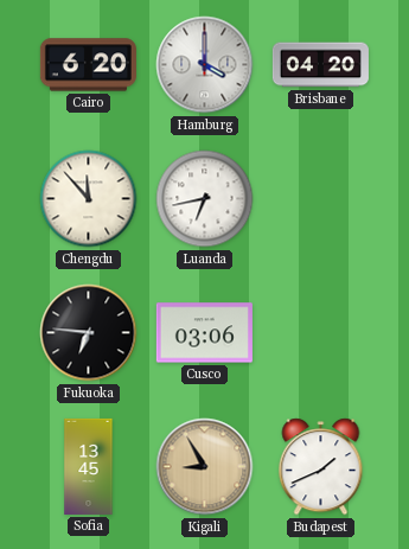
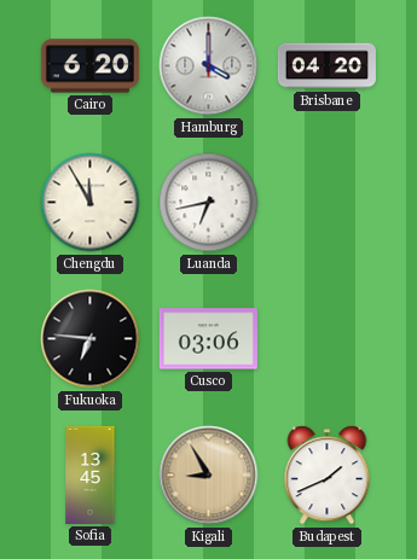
Chengdu: 11:53 -> 11:55 (91, 203)
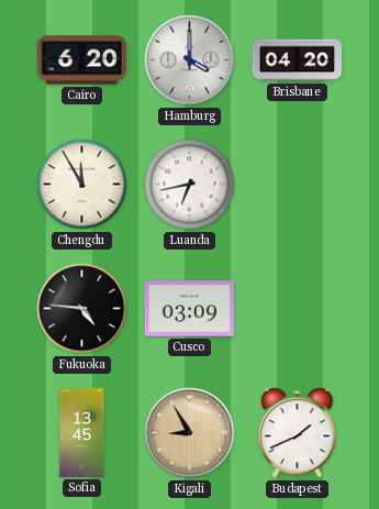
Fukuoka: 6:46 -> 4:46 (82, 309)
Cusco: 03:06 -> 03:09 (189, 309)
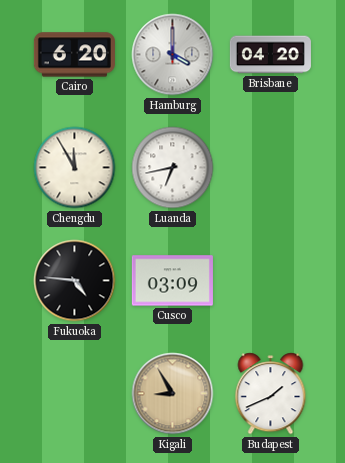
Sofia: 13:45 -> none (82, 432)
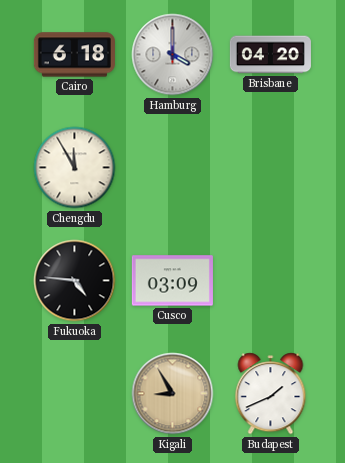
Cairo: 6:20 -> 6:18 (74, 55)
Luanda: 6:43 -> none (173, 168)
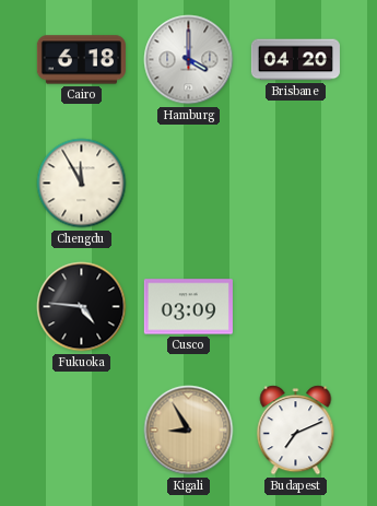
Budapest: 1:41 -> 7:11 (296, 431)
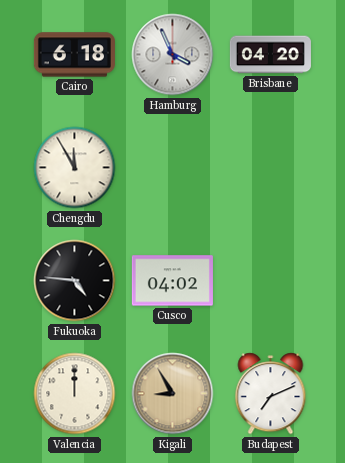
Hamburg: 4:00 -> 3:56 (173, 55)
Cusco: 03:09 -> 04:02 (172, 281)
Valencia: none -> 12:00 (75, 394)
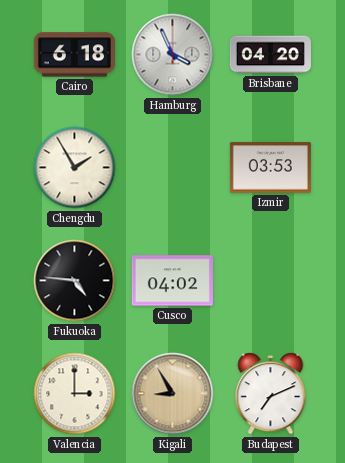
Chengdu: 11:55 -> 1:55 (75, 168)
Izmir: none -> 03:53 (270, 168)
Valencia: 12:00 -> 3:00 (75, 394)
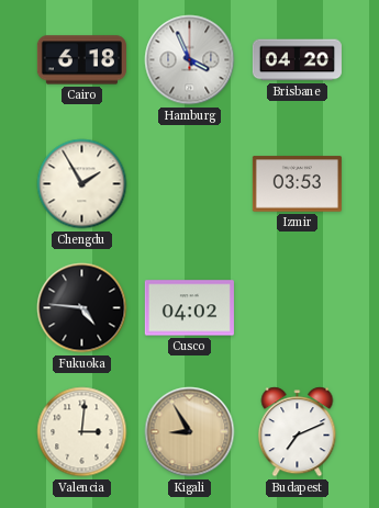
Valencia: 3:00 -> 3:01 (82, 432)
